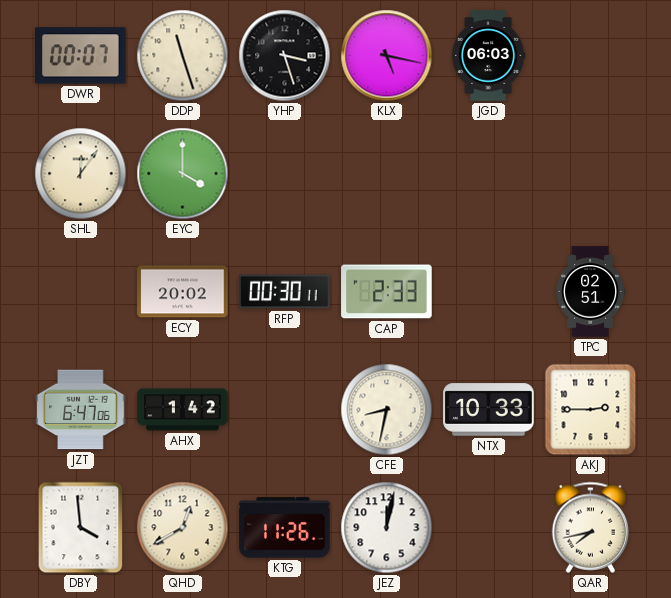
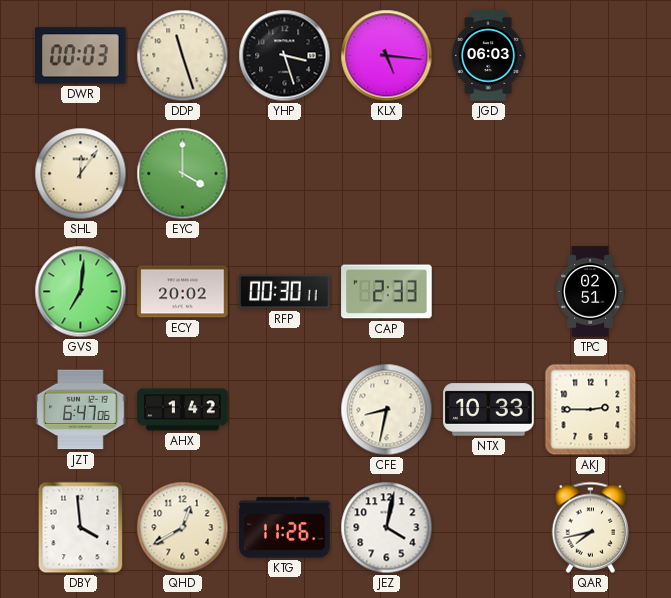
DWR: 00:07 -> 00:03 (81, 56)
KLX: 5:17 -> 5:16 (387, 56)
GVS: none -> 7:01 (81, 292)
JEZ: 12:02 -> 4:02 (387, 528)
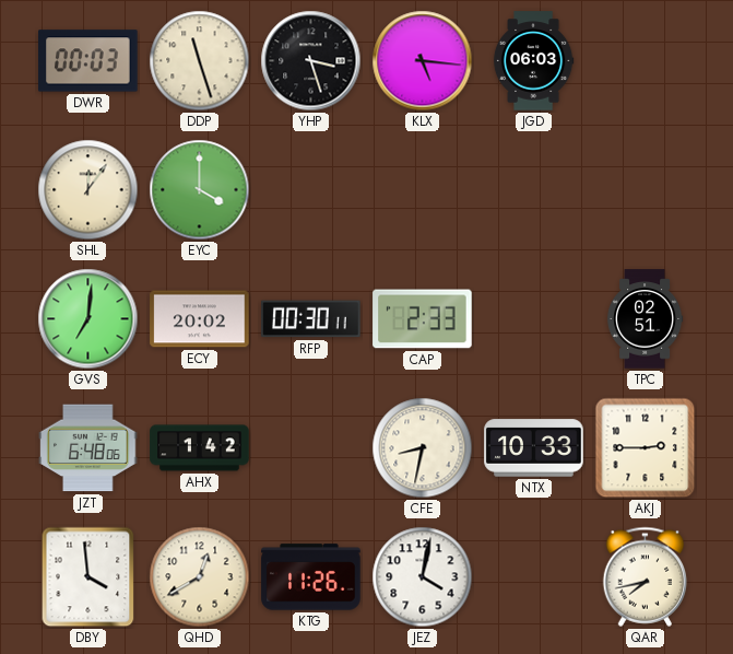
JZT: 6:47 -> 6:48 (88, 448)
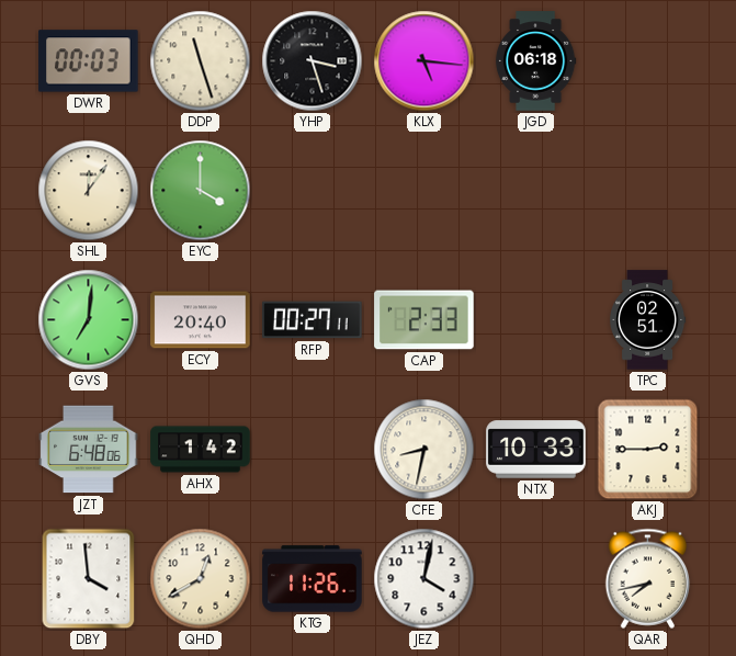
JGD: 06:03 -> 06:18 (535, 61)
ECY: 20:02 -> 20:40 (201, 320)
RFP: 00:30 -> 00:27 (313, 320)
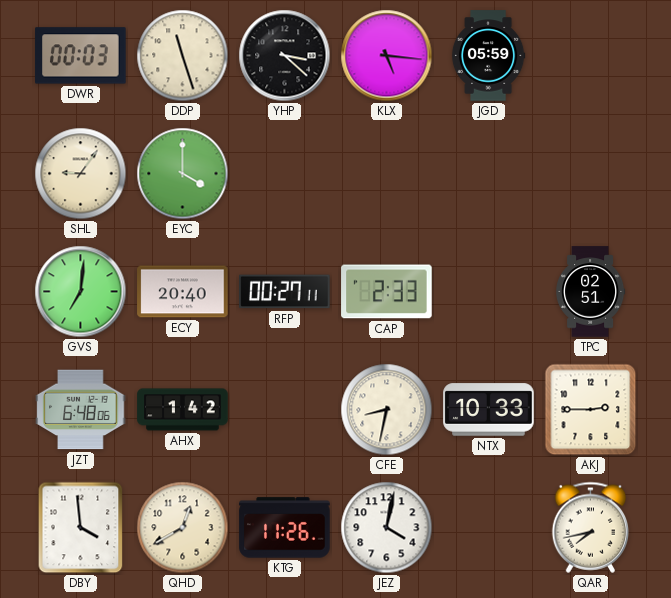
YHP: 3:27 -> 3:22 (285, 56)
JGD: 06:18 -> 05:59 (488, 56)
SHL: 12:06 -> 9:06 (81, 174)
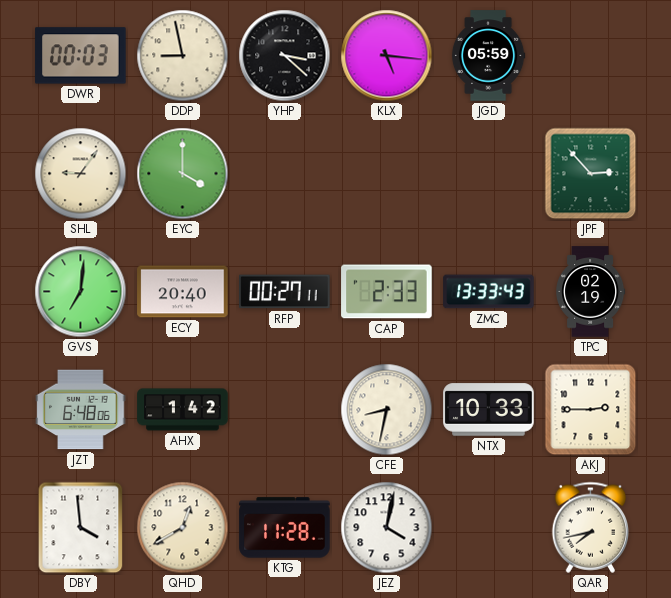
DDP: 11:27 -> 8:58 (183, 56)
JPF: none -> 2:53 (591, 174)
ZMC: none -> 13:33 (489, 292)
TPC: 02:51 -> 02:19 (591, 292)
KTG: 11:26 -> 11:28 (285, 528)
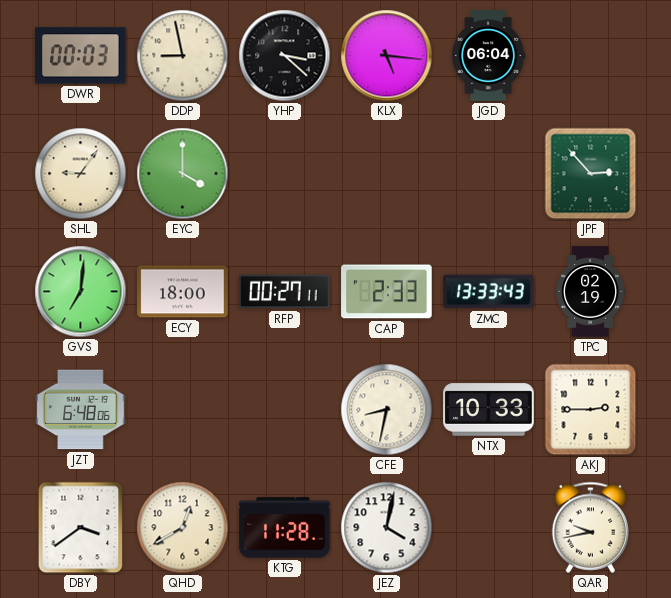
JGD: 05:59 -> 06:04 (488, 56)
ECY: 20:40 -> 18:00 (183, 292)
AHX: 1:42 -> none (183, 410)
DBY: 3:59 -> 3:39 (81, 528)
QAR: 7:43 -> 9:43 (591, 527)
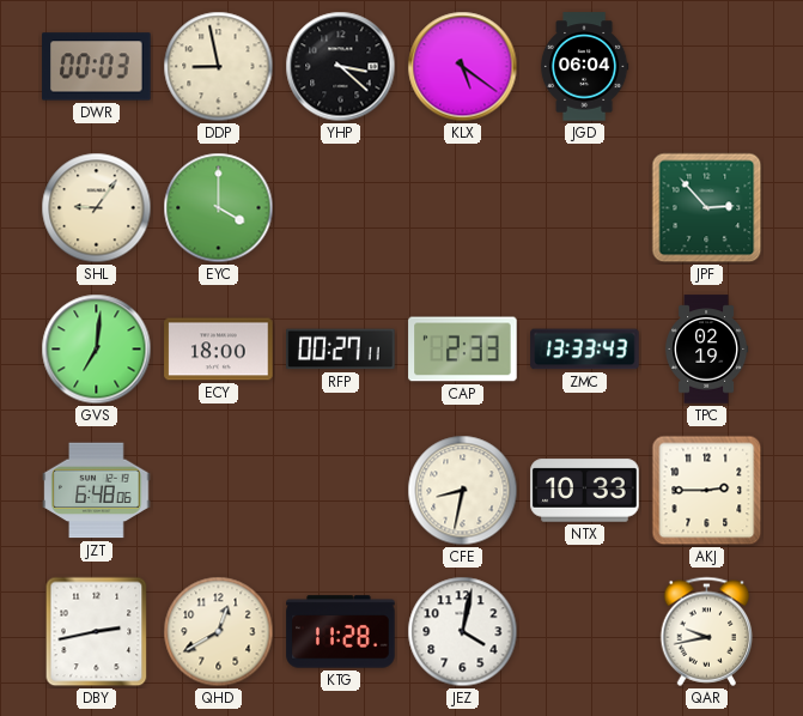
KLX: 5:16 -> 5:21 (463, 67)
DBY: 3:39 -> 2:43 (97, 632)
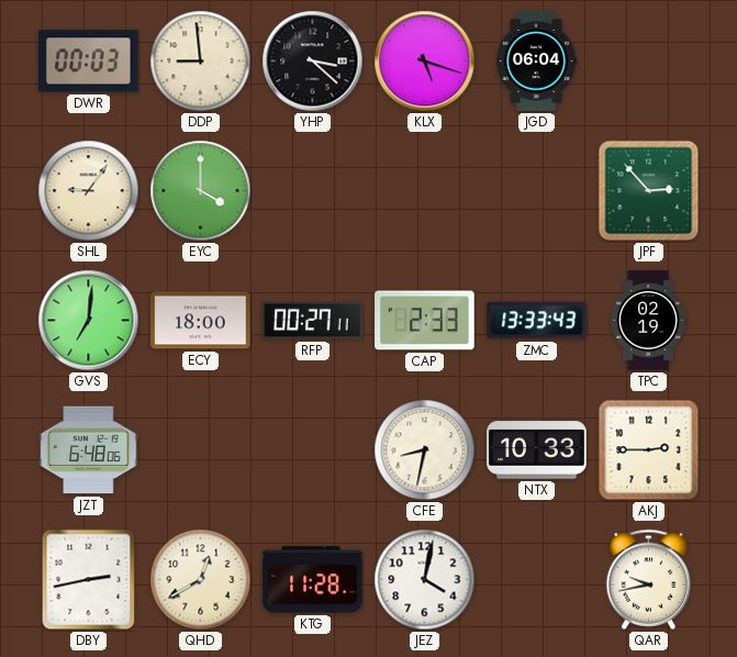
DDP: 8:58 -> 8:59 (201, 62)
KLX: 5:21 -> 5:18 (425, 62)
